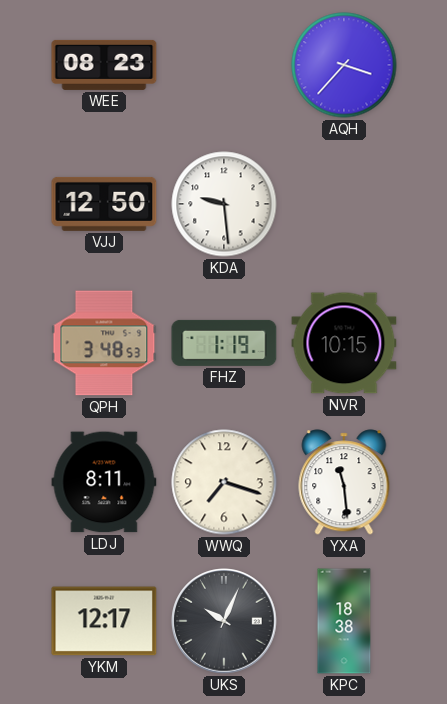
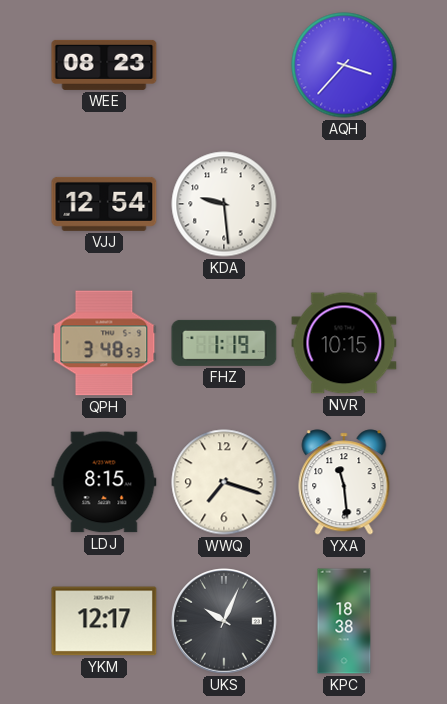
VJJ: 12:50 -> 12:54 (104, 204)
LDJ: 8:11 -> 8:15 (104, 482)
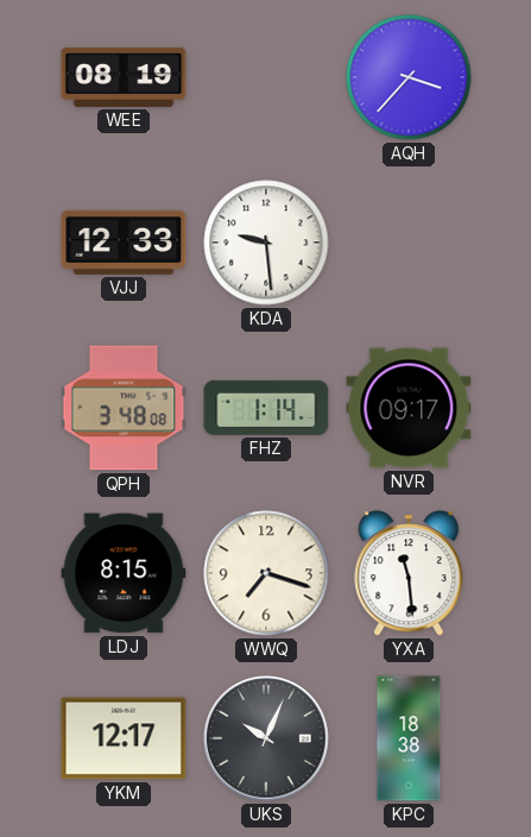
WEE: 08:23 -> 08:19 (124, 77)
VJJ: 12:54 -> 12:33 (124, 243)
QPH: 3:48:53 -> 3:48:08 (124, 408)
FHZ: 1:19 -> 1:14 (266, 408)
NVR: 10:15 -> 09:17 (409, 408)
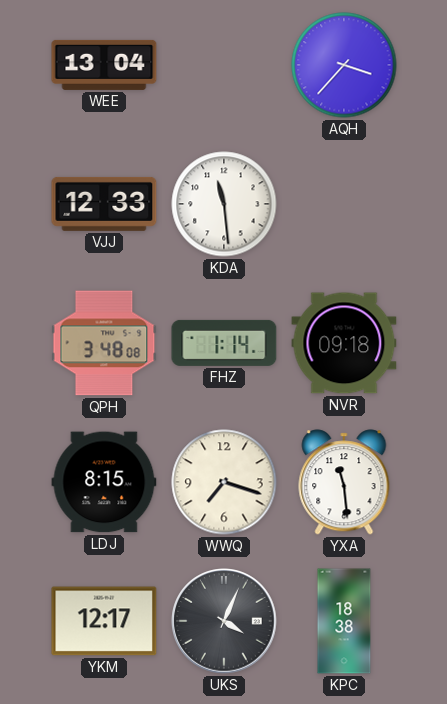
WEE: 08:19 -> 13:04 (104, 65)
KDA: 9:29 -> 11:29 (224, 204)
NVR: 09:17 -> 09:18 (344, 343)
UKS: 10:04 -> 4:04 (224, 621)
